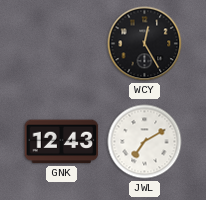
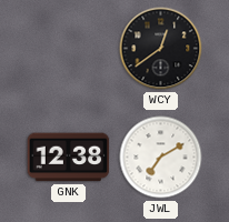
WCY: 12:25 -> 12:39 (161, 49)
GNK: 12:43 -> 12:38 (69, 158)
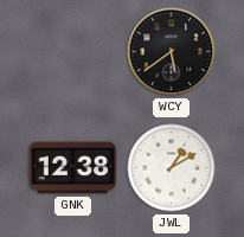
WCY: 12:39 -> 5:39 (172, 52)
JWL: 7:10 -> 1:10 (172, 168)
